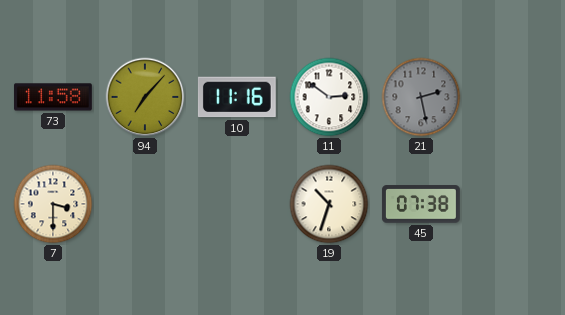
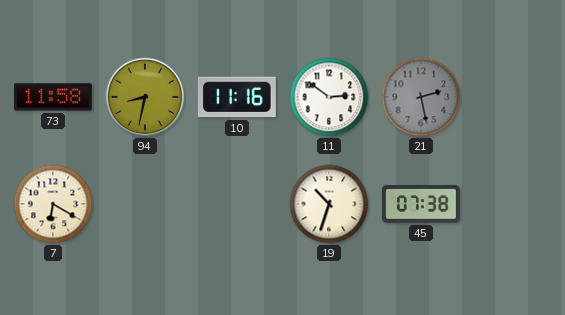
94: 7:07 -> 8:32 (145, 97)
7: 3:30 -> 6:20 (53, 204)
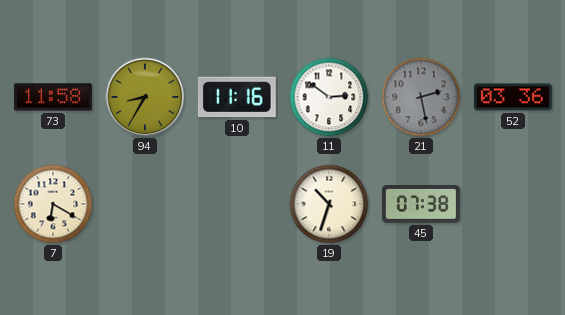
94: 8:32 -> 8:35 (145, 97)
52: none -> 03:36 (513, 97)
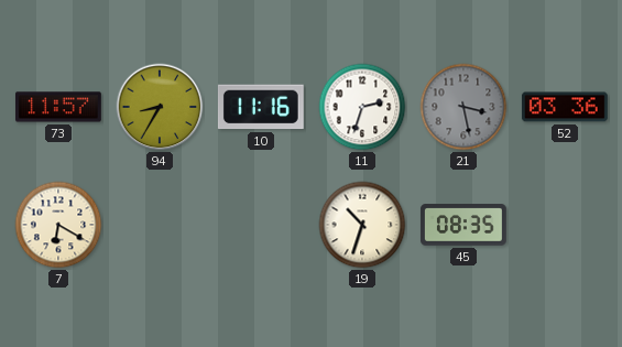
73: 11:58 -> 11:57 (58, 107)
11: 2:51 -> 2:33 (362, 107)
21: 2:28 -> 3:28 (463, 107)
45: 07:38 -> 08:35 (463, 225)
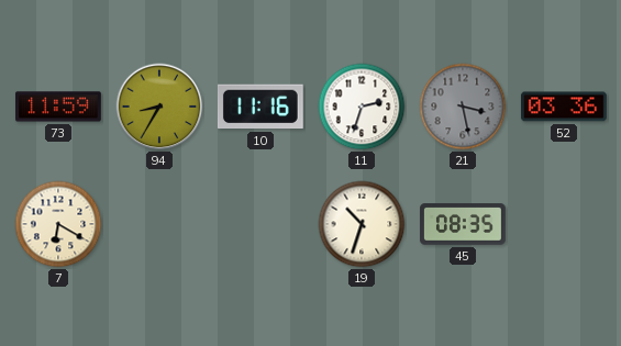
73: 11:57 -> 11:59 (58, 107)
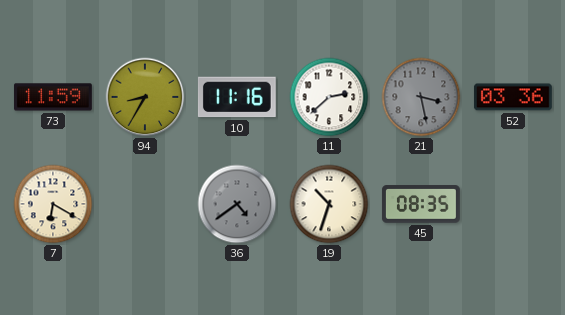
11: 2:33 -> 2:38 (329, 97)
36: none -> 4:39 (237, 204)
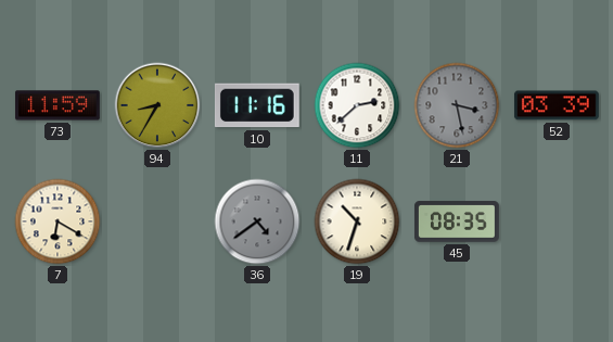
52: 03:36 -> 03:39 (557, 105)
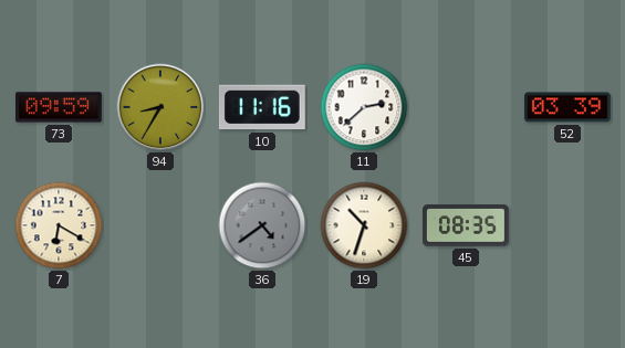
73: 11:59 -> 09:59 (59, 107)
21: 3:28 -> none (457, 105)
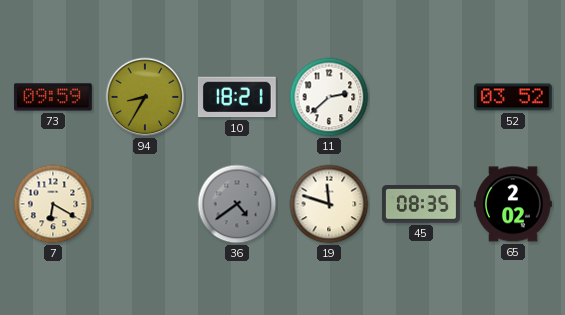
10: 11:16 -> 18:21 (237, 97)
52: 03:39 -> 03:52 (513, 97)
19: 10:33 -> 11:48 (329, 204)
65: none -> 2:02 (513, 204)
